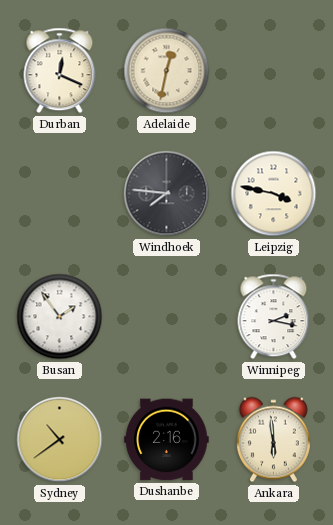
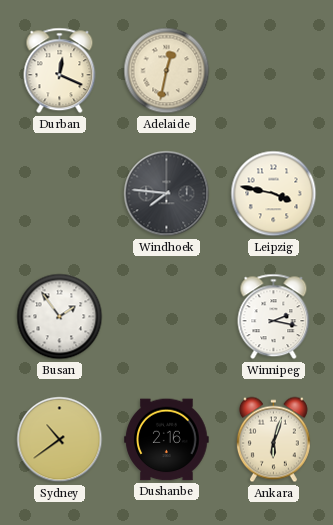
Ankara: 5:59 -> 6:03 (273, 440)
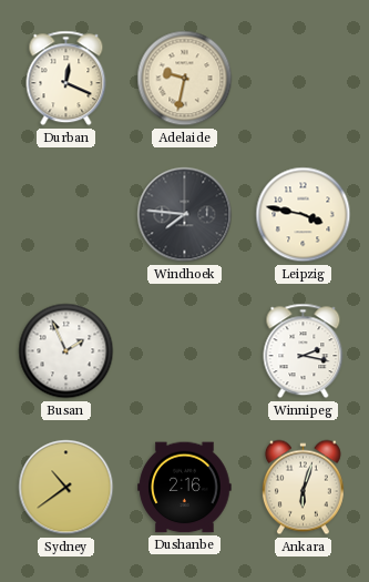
Adelaide: 12:32 -> 9:32 (185, 79)
Busan: 1:54 -> 1:56 (66, 351)
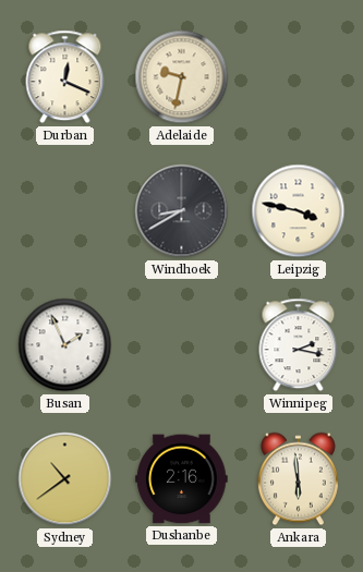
Windhoek: 7:46 -> 8:40 (182, 211)
Ankara: 6:03 -> 5:59 (298, 479)
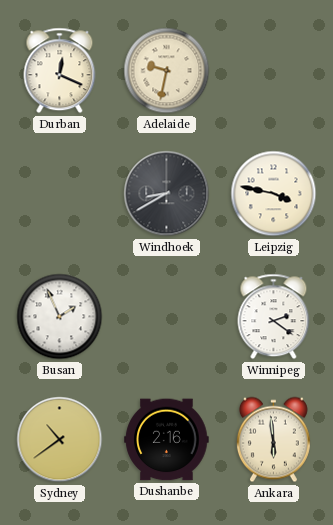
Winnipeg: 2:17 -> 2:21 (274, 317)
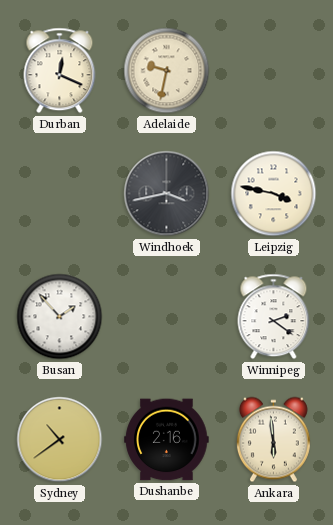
Windhoek: 8:40 -> 3:43 (167, 194)
Busan: 1:56 -> 1:53 (60, 317)
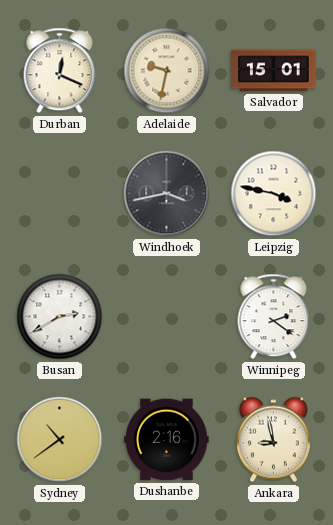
Salvador: none -> 15:01 (274, 71)
Busan: 1:53 -> 2:40 (60, 317)
Ankara: 5:59 -> 8:58 (273, 440)
